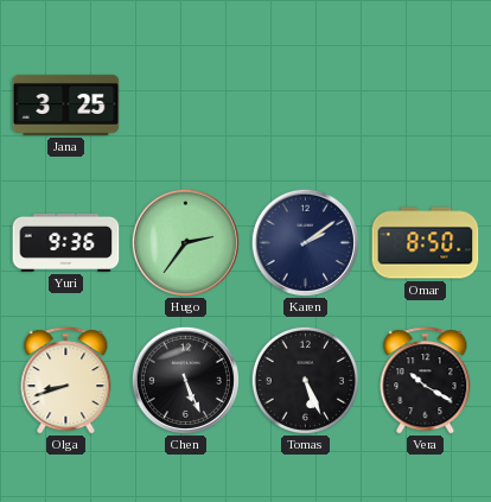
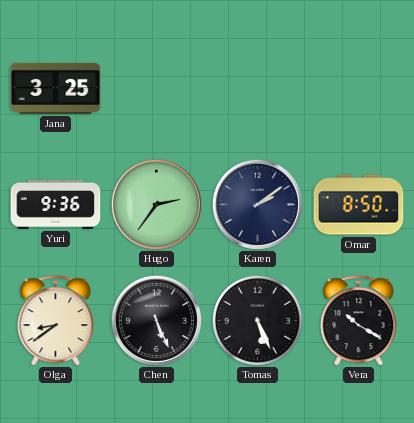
Olga: 8:42 -> 8:39 (56, 321)
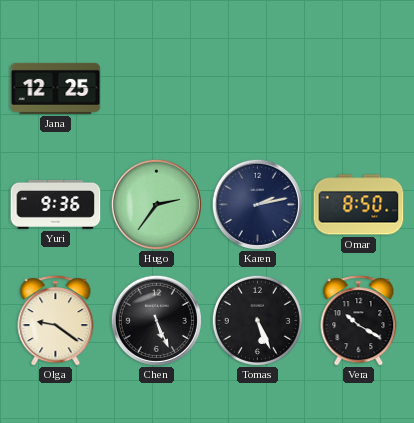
Jana: 3:25 -> 12:25 (56, 88)
Karen: 2:09 -> 2:13 (257, 204)
Olga: 8:39 -> 9:21 (56, 321)
